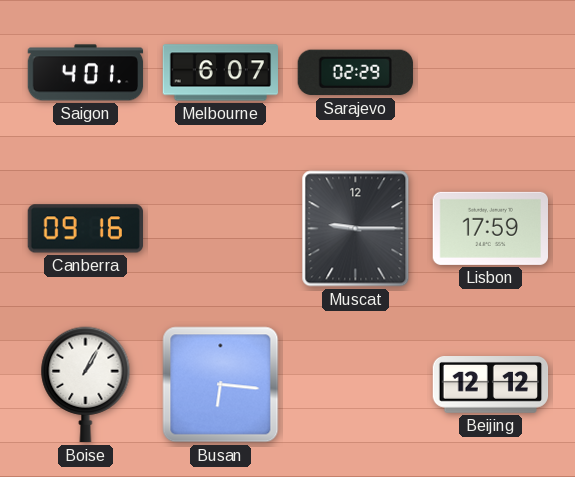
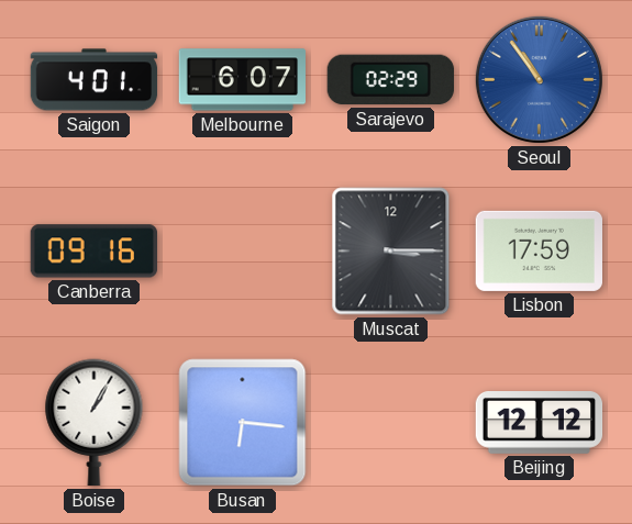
Seoul: none -> 10:54 (539, 79)
Muscat: 9:15 -> 3:15 (391, 252)
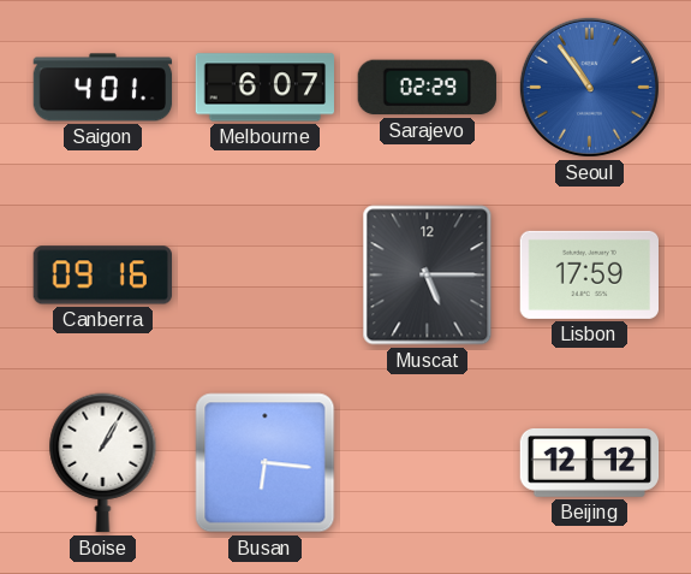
Muscat: 3:15 -> 5:15 (428, 276)
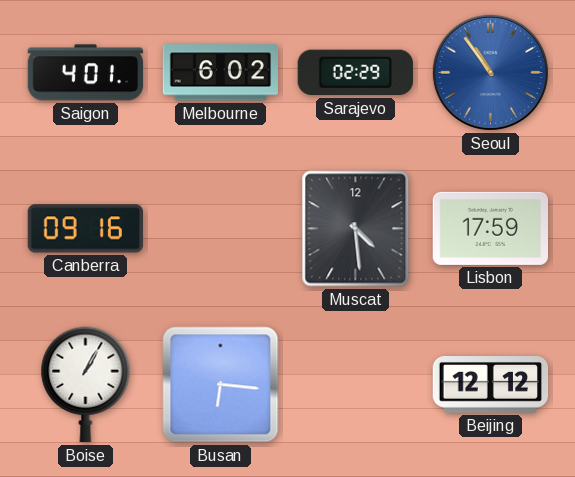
Melbourne: 6:07 -> 6:02 (221, 73)
Muscat: 5:15 -> 4:29 (356, 229)
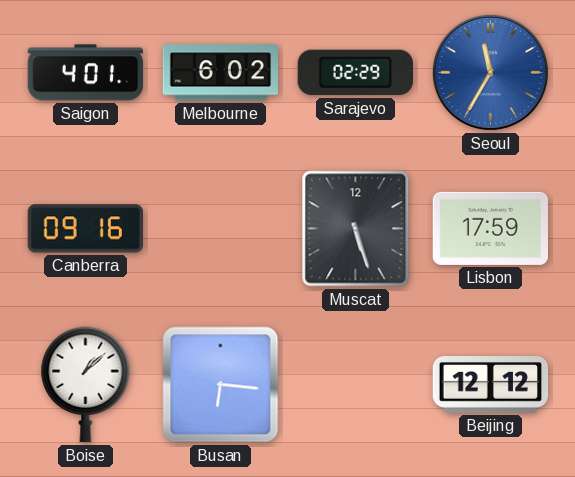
Seoul: 10:54 -> 11:35 (490, 72)
Muscat: 4:29 -> 5:27 (356, 229)
Boise: 1:05 -> 1:08 (86, 385)
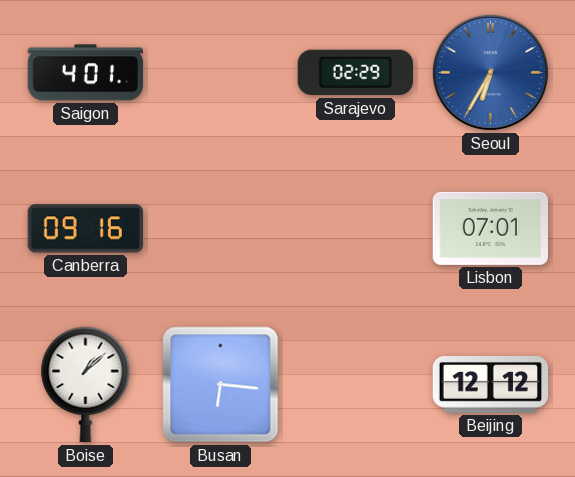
Melbourne: 6:02 -> none (221, 73)
Seoul: 11:35 -> 6:35 (490, 72)
Muscat: 5:27 -> none (356, 229)
Lisbon: 17:59 -> 07:01 (490, 228)
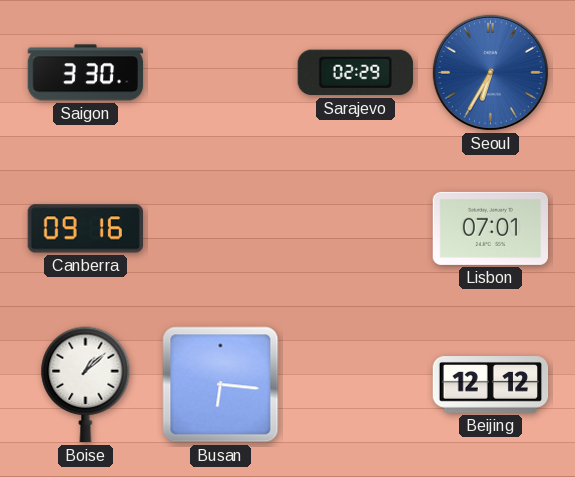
Saigon: 4:01 -> 3:30 (86, 73)
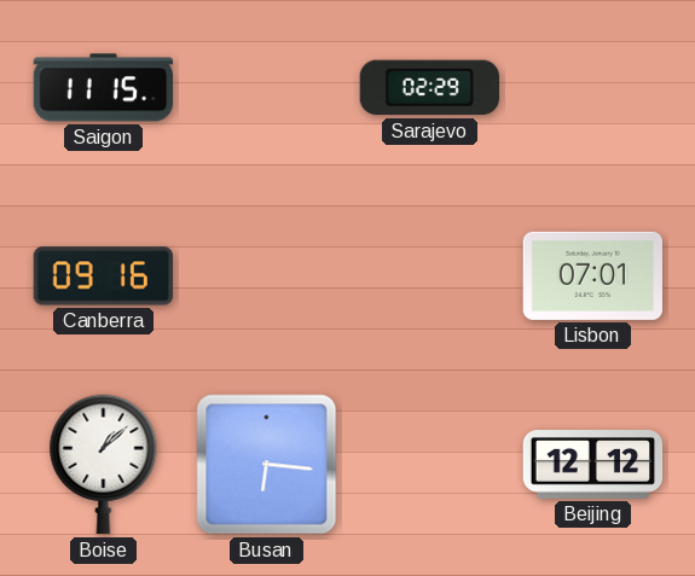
Saigon: 3:30 -> 11:15 (104, 88)
Seoul: 6:35 -> none (490, 72)
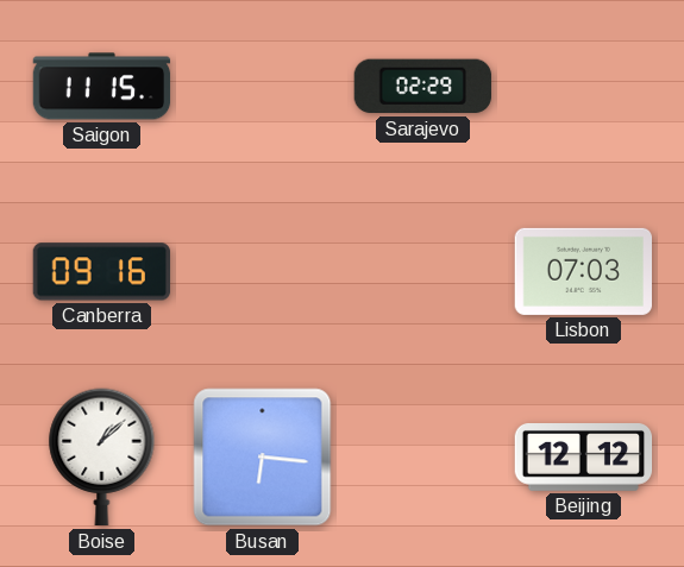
Lisbon: 07:01 -> 07:03 (583, 271)
